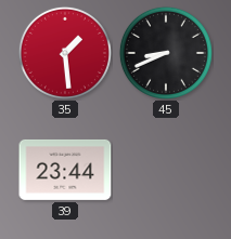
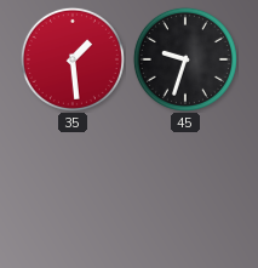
45: 8:41 -> 9:33 (185, 59)
39: 23:44 -> none (65, 170)
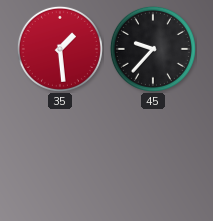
45: 9:33 -> 9:37 (153, 49)
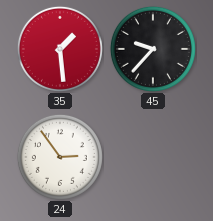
24: none -> 2:54 (60, 157)
